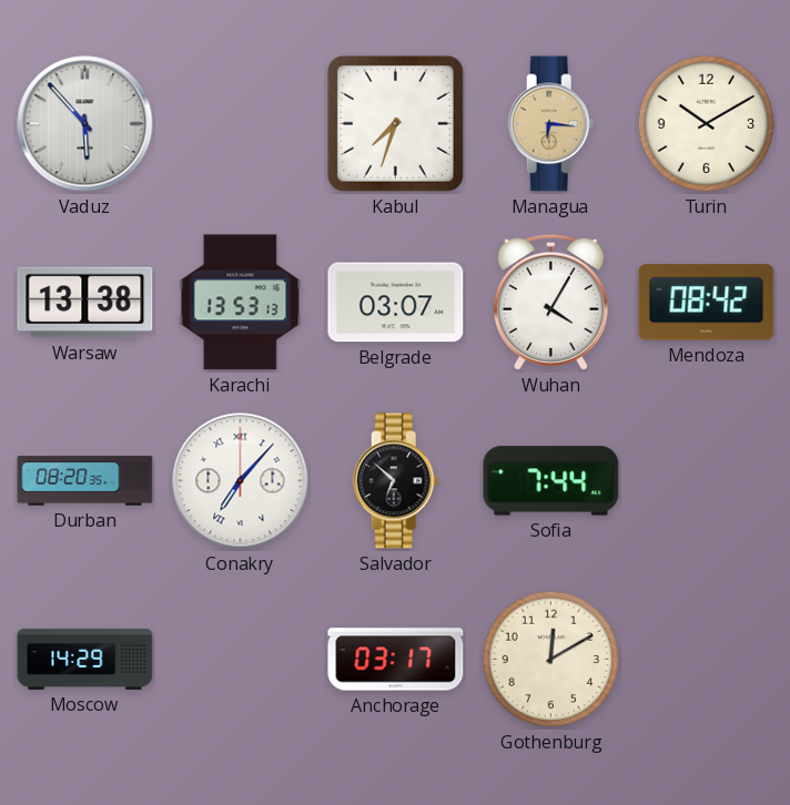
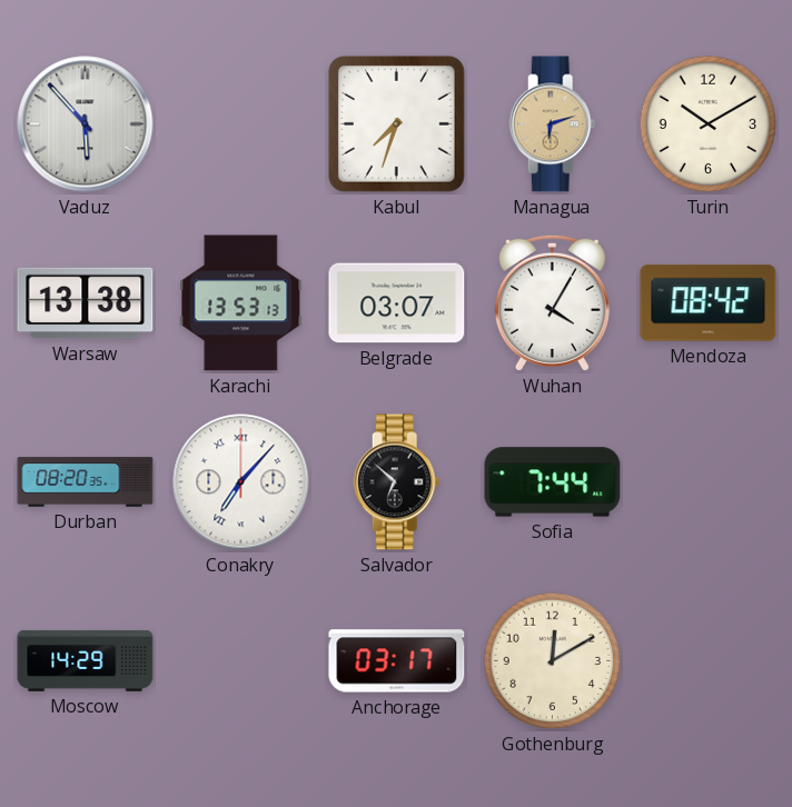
Managua: 6:16 -> 6:12 (553, 124)
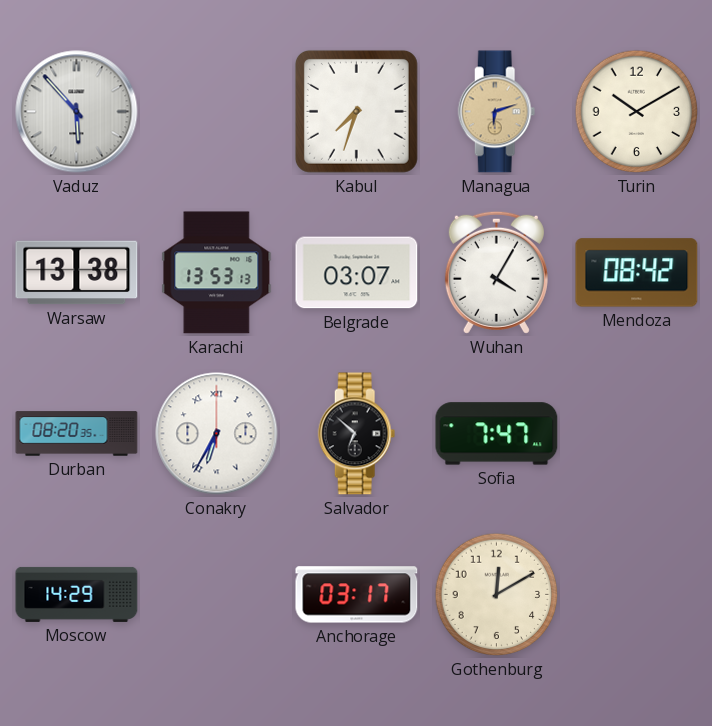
Conakry: 7:07 -> 6:35 (217, 434)
Sofia: 7:44 -> 7:47 (497, 434)
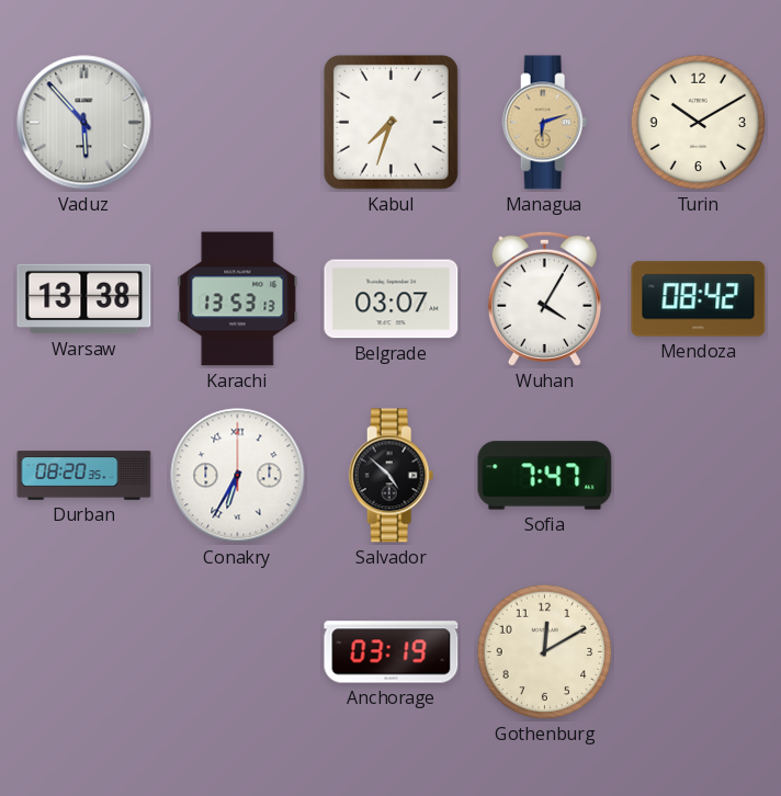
Salvador: 6:52 -> 4:52 (392, 476)
Moscow: 14:29 -> none (77, 594)
Anchorage: 03:17 -> 03:19 (392, 652)
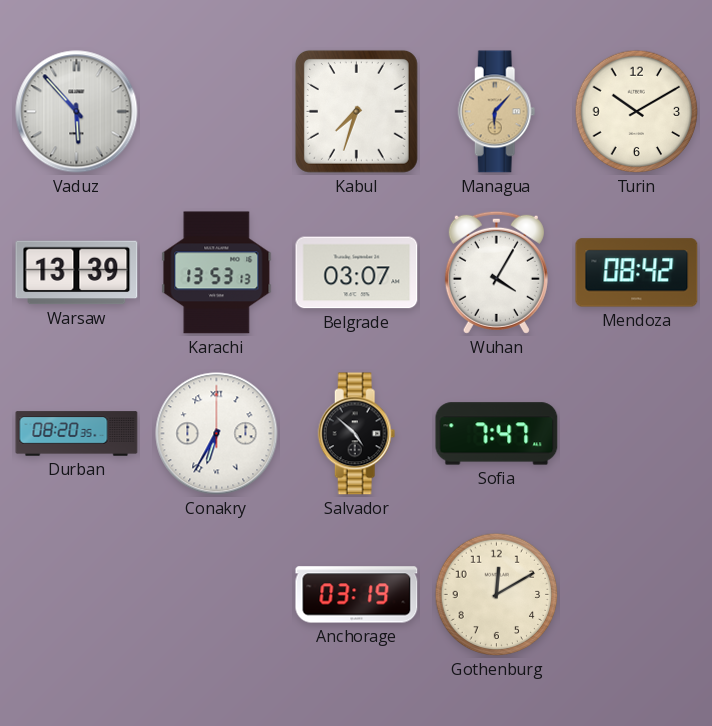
Managua: 6:12 -> 6:07 (497, 112)
Warsaw: 13:38 -> 13:39 (77, 273)
